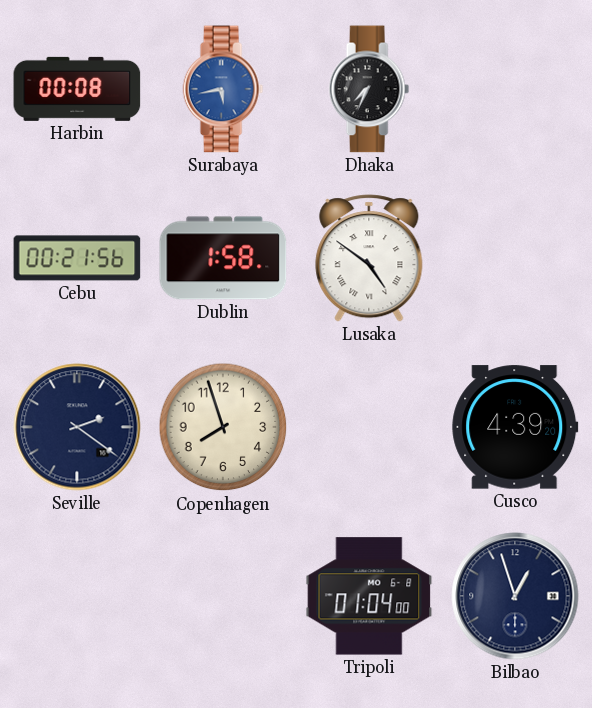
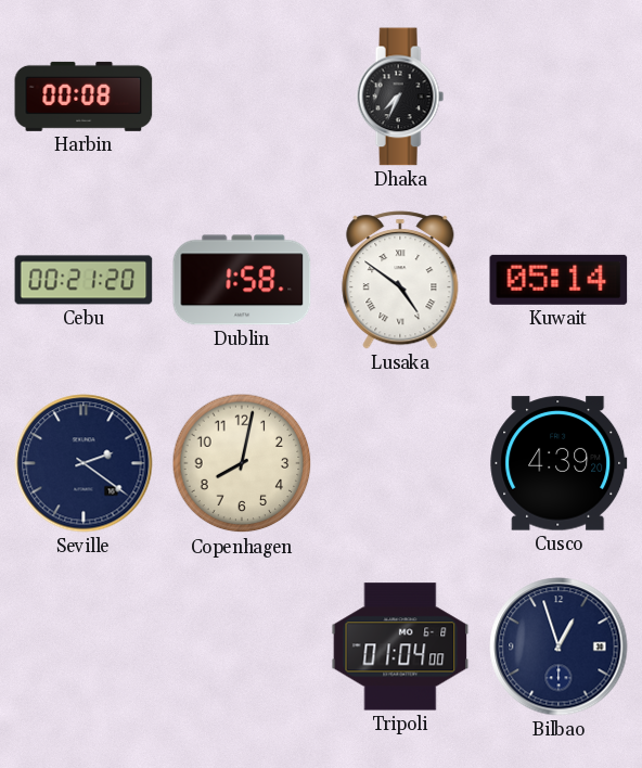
Surabaya: 5:43 -> none (223, 89)
Cebu: 00:21:56 -> 00:21:20 (84, 280)
Kuwait: none -> 05:14 (558, 280)
Copenhagen: 7:57 -> 8:02 (242, 463)
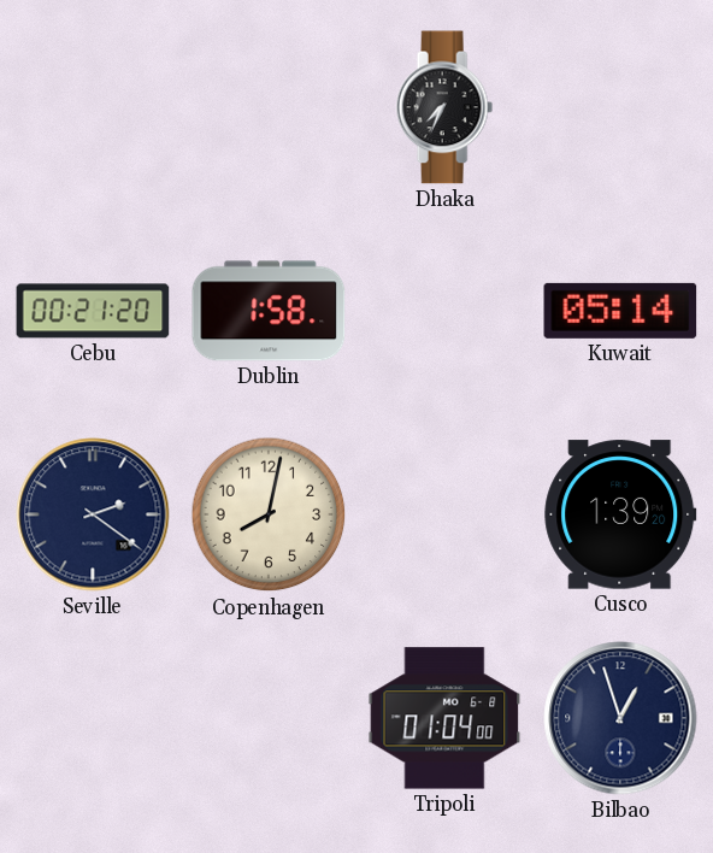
Harbin: 00:08 -> none (84, 97)
Lusaka: 4:51 -> none (400, 280)
Cusco: 4:39 -> 1:39 (620, 514)
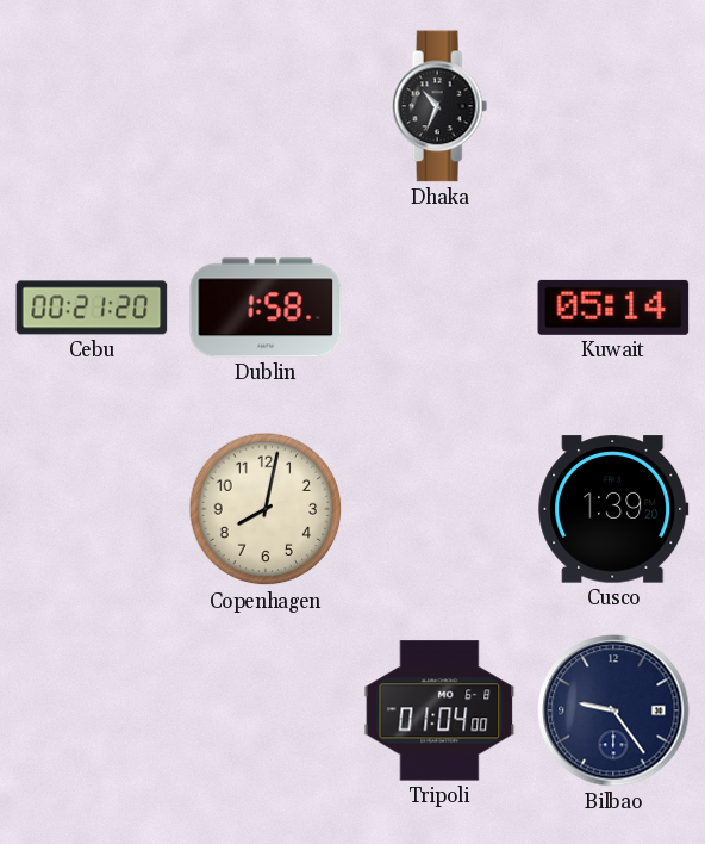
Dhaka: 7:34 -> 10:34 (439, 106)
Seville: 2:21 -> none (93, 514)
Bilbao: 12:57 -> 9:24 (613, 710)
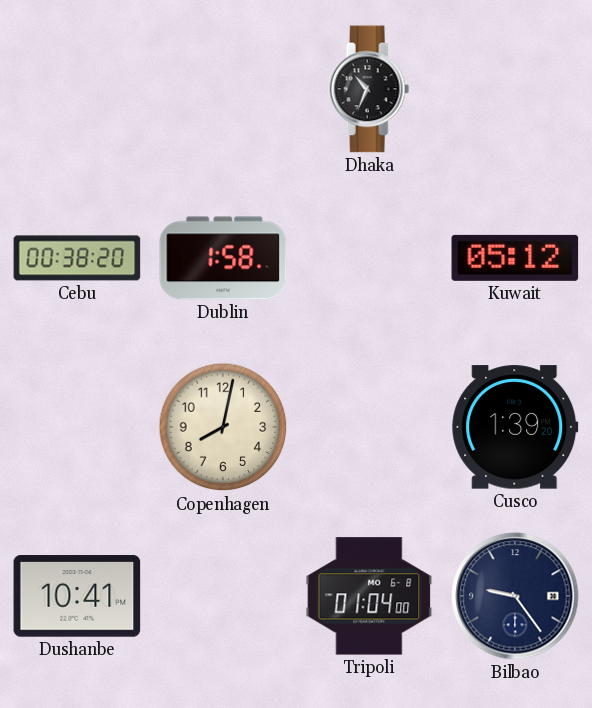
Cebu: 00:21 -> 00:38 (77, 258)
Kuwait: 05:14 -> 05:12 (515, 258)
Dushanbe: none -> 10:41 (77, 596)
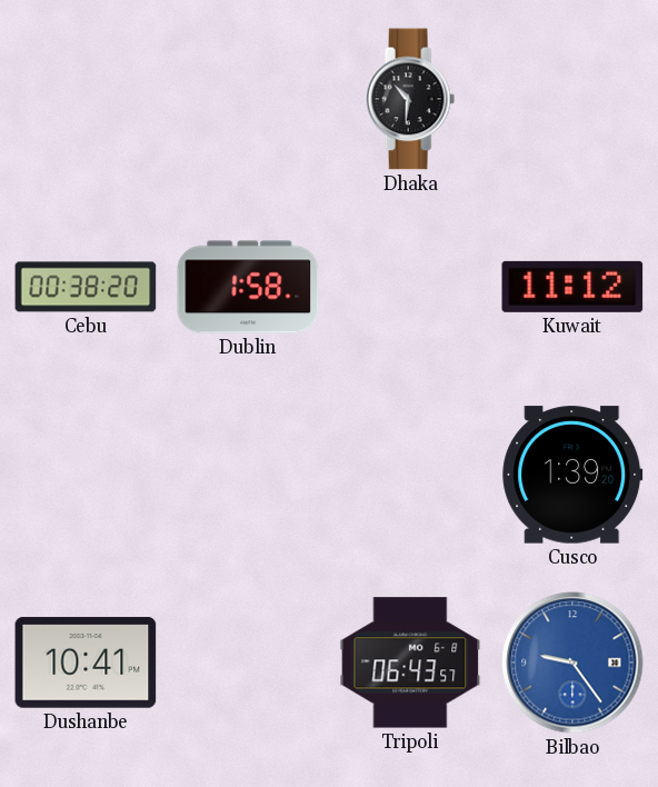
Dhaka: 10:34 -> 10:31 (410, 99)
Kuwait: 05:12 -> 11:12 (572, 287)
Copenhagen: 8:02 -> none (223, 427)
Tripoli: 01:04 -> 06:43 (410, 663)
Bilbao dial: navy -> blue (572, 663)
